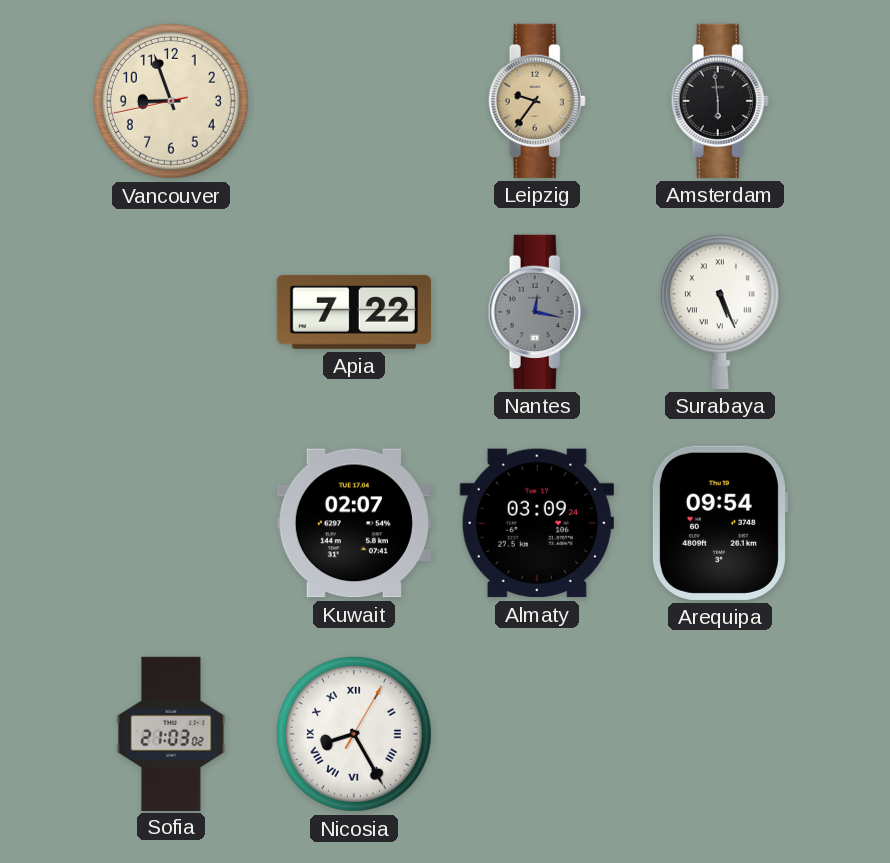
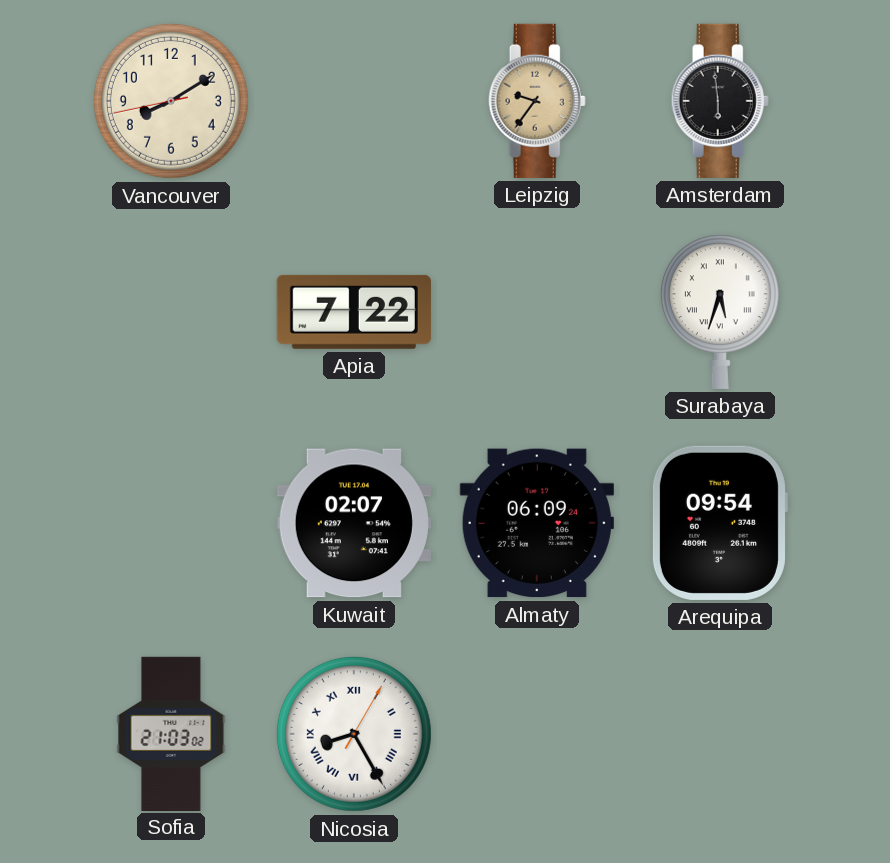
Vancouver: 8:56 -> 8:09 (171, 101)
Nantes: 12:17 -> none (537, 312)
Surabaya: 5:26 -> 5:33 (720, 312)
Almaty: 03:09 -> 06:09 (537, 523)
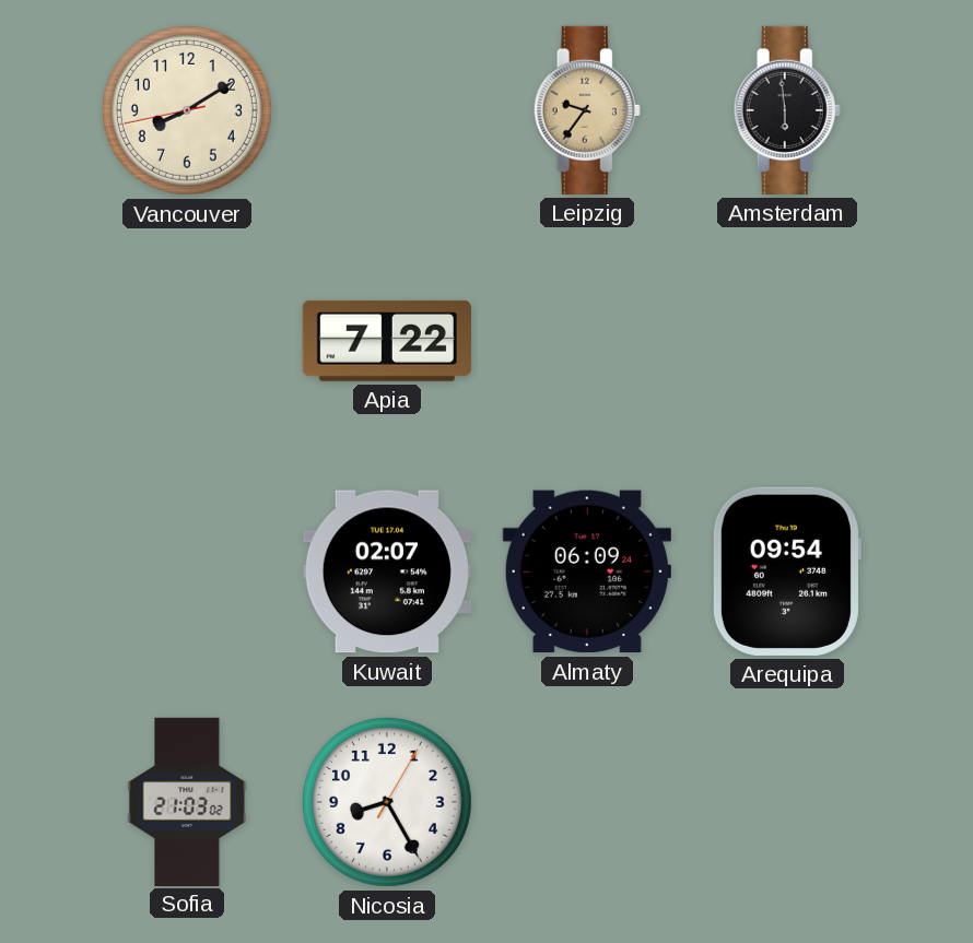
Surabaya: 5:33 -> none (720, 312)
Nicosia numerals: Roman -> Arabic (387, 802)
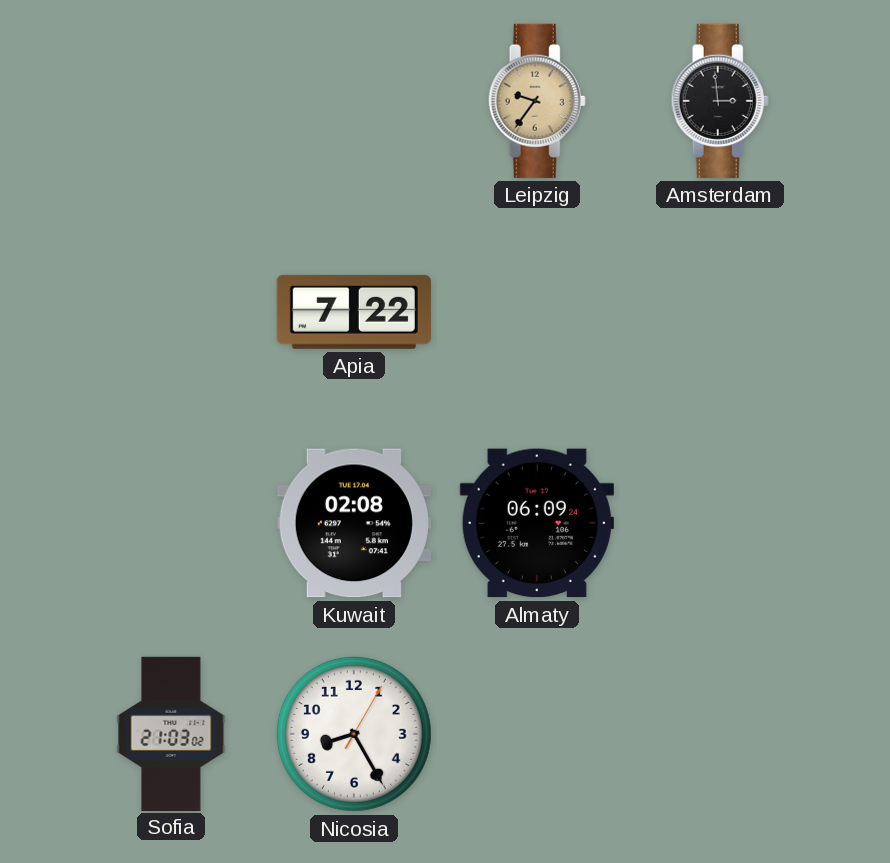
Vancouver: 8:09 -> none (187, 110)
Amsterdam: 5:59 -> 2:59 (720, 101)
Kuwait: 02:07 -> 02:08 (354, 523)
Arequipa: 09:54 -> none (786, 571)
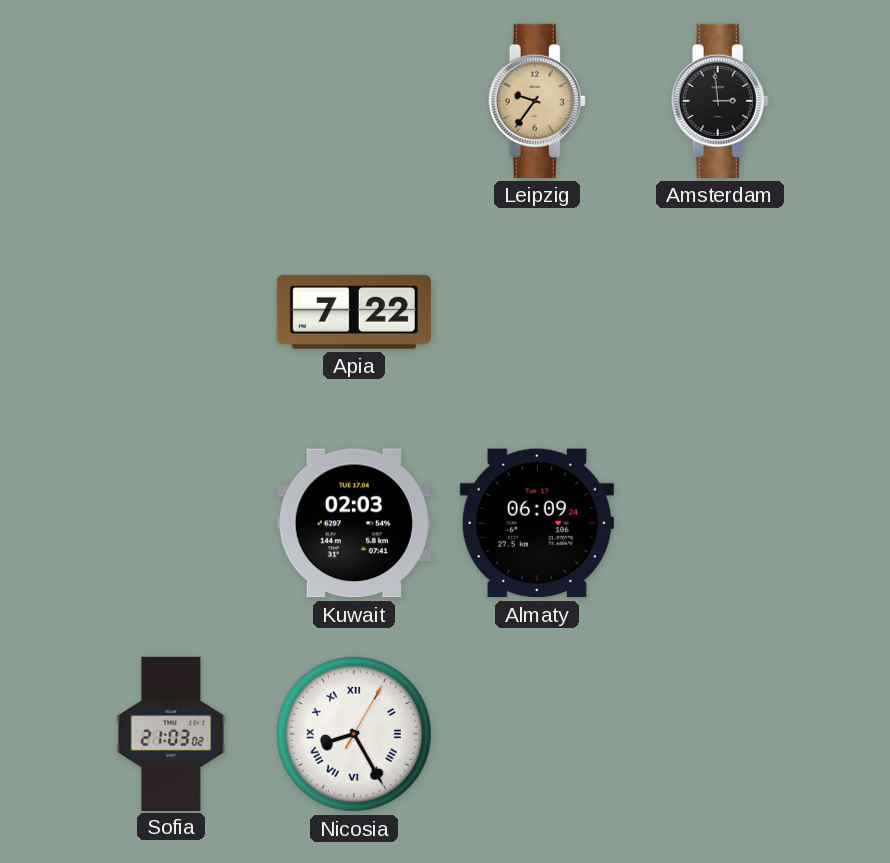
Kuwait: 02:08 -> 02:03 (354, 523)
Nicosia numerals: Arabic -> Roman (354, 734)
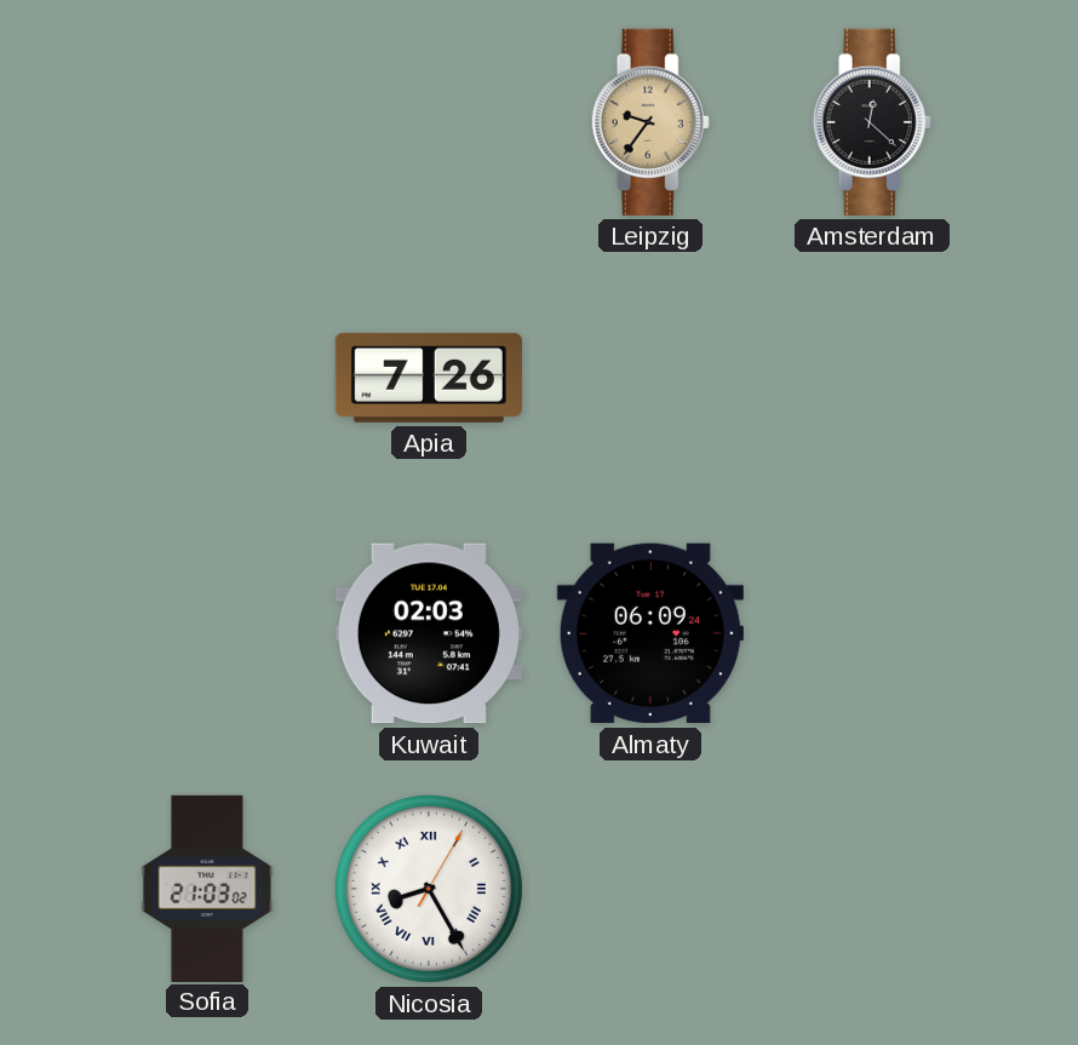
Amsterdam: 2:59 -> 12:22 (872, 122)
Apia: 7:22 -> 7:26 (429, 378)
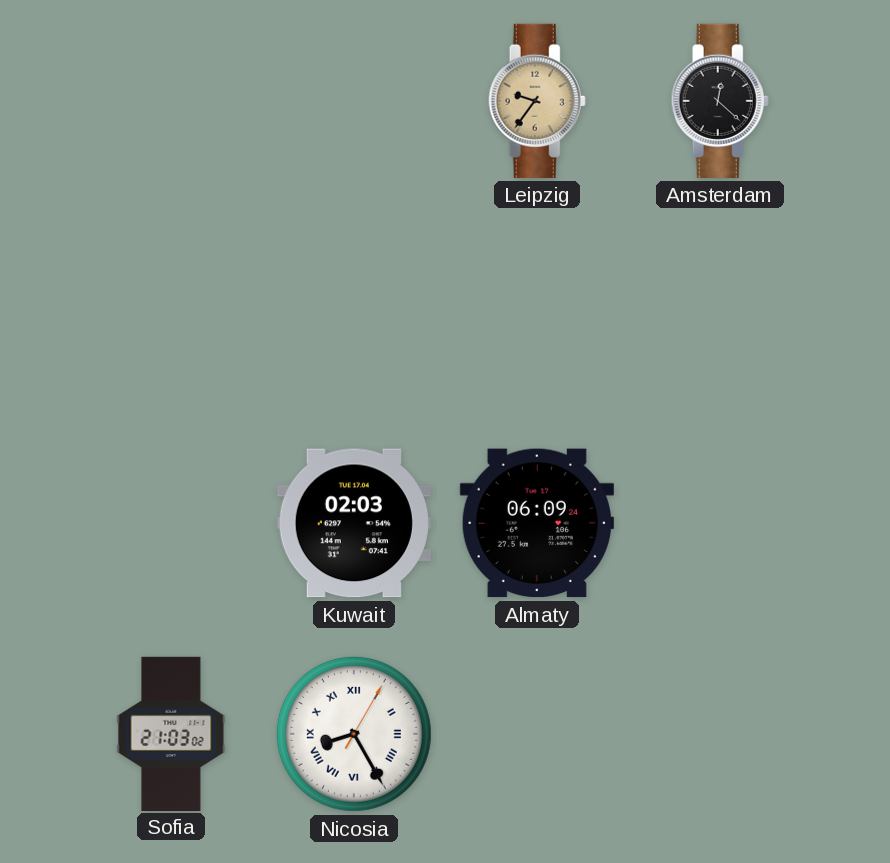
Apia: 7:26 -> none (429, 378)
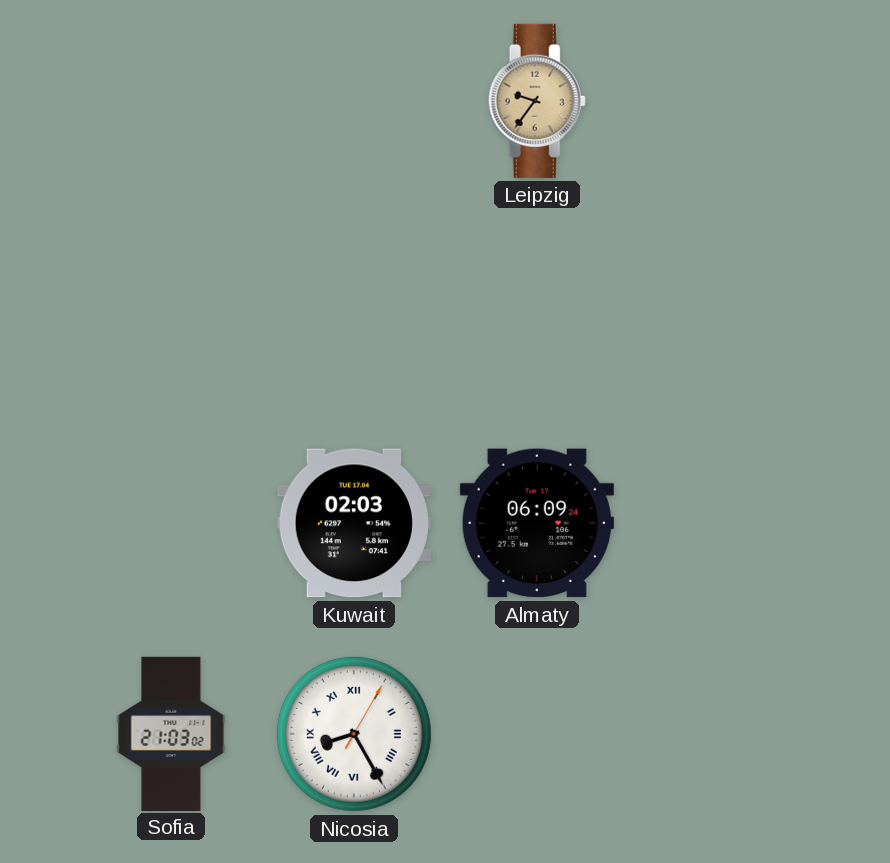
Amsterdam: 12:22 -> none (720, 101)
